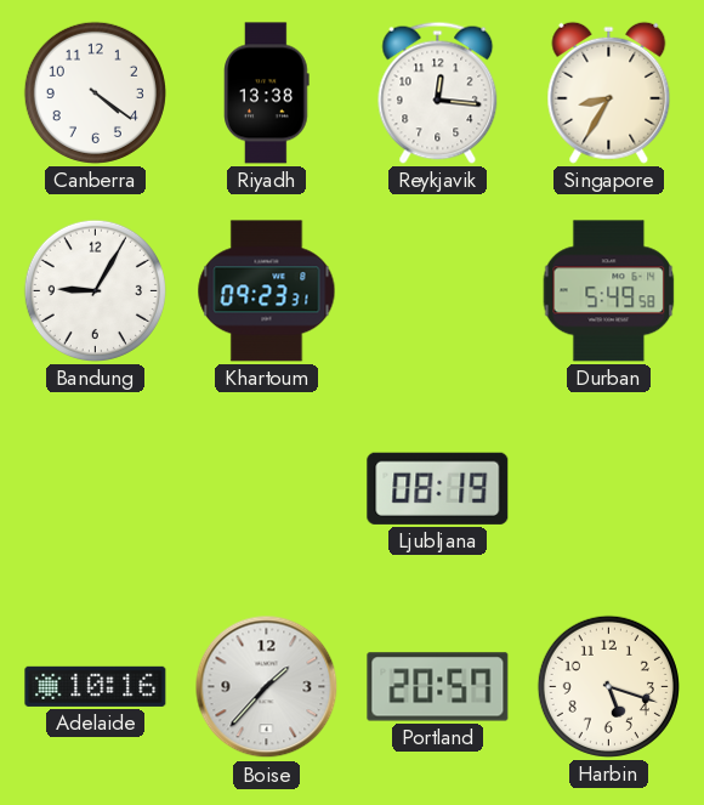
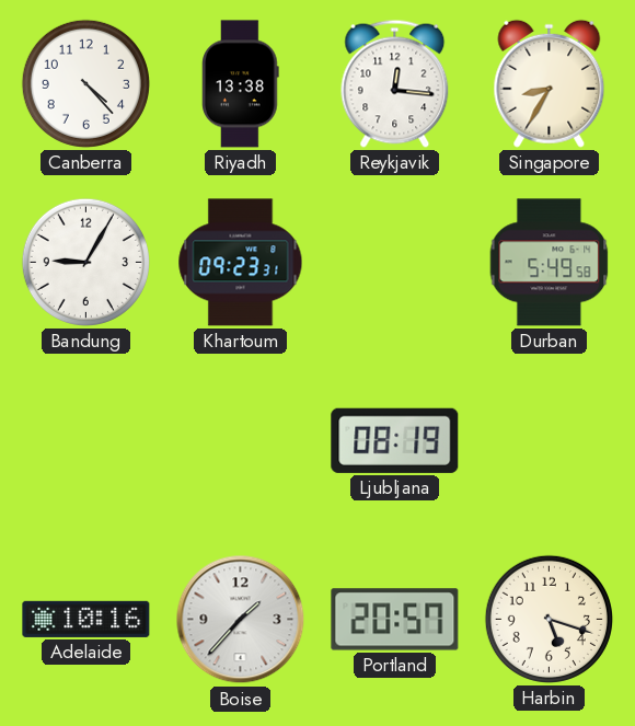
Canberra: 4:21 -> 4:23 (85, 83)
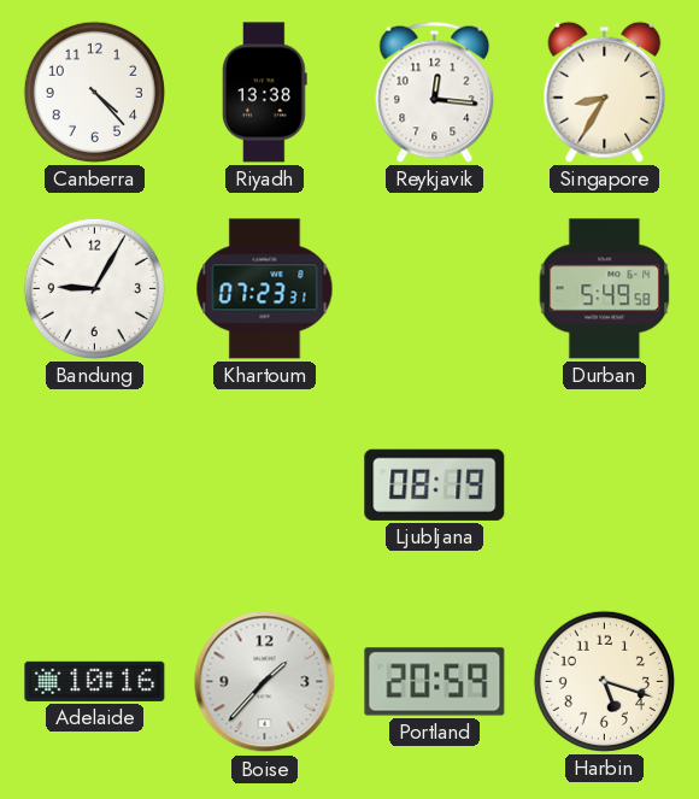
Khartoum: 09:23 -> 07:23 (265, 289)
Portland: 20:57 -> 20:59 (435, 682)
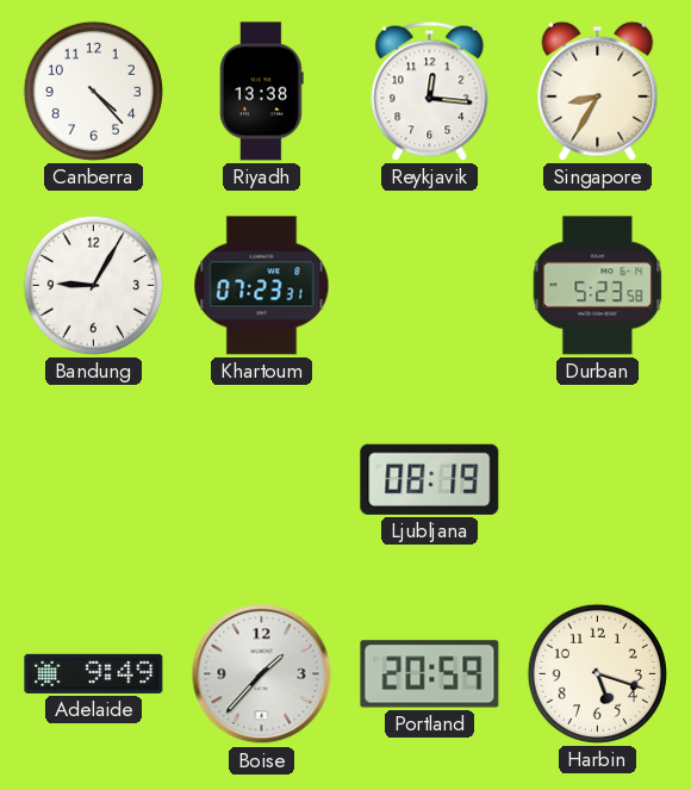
Durban: 5:49 -> 5:23 (598, 286)
Adelaide: 10:16 -> 9:49 (94, 673)
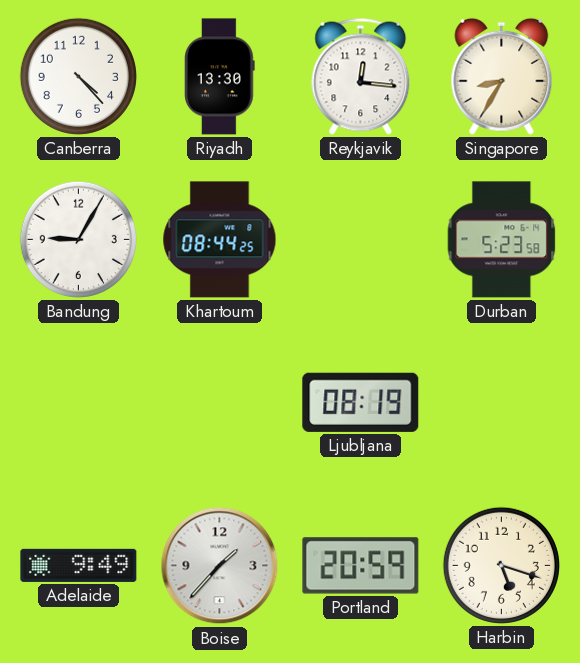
Riyadh: 13:38 -> 13:30 (220, 77)
Khartoum: 07:23 -> 08:44 (220, 240)
